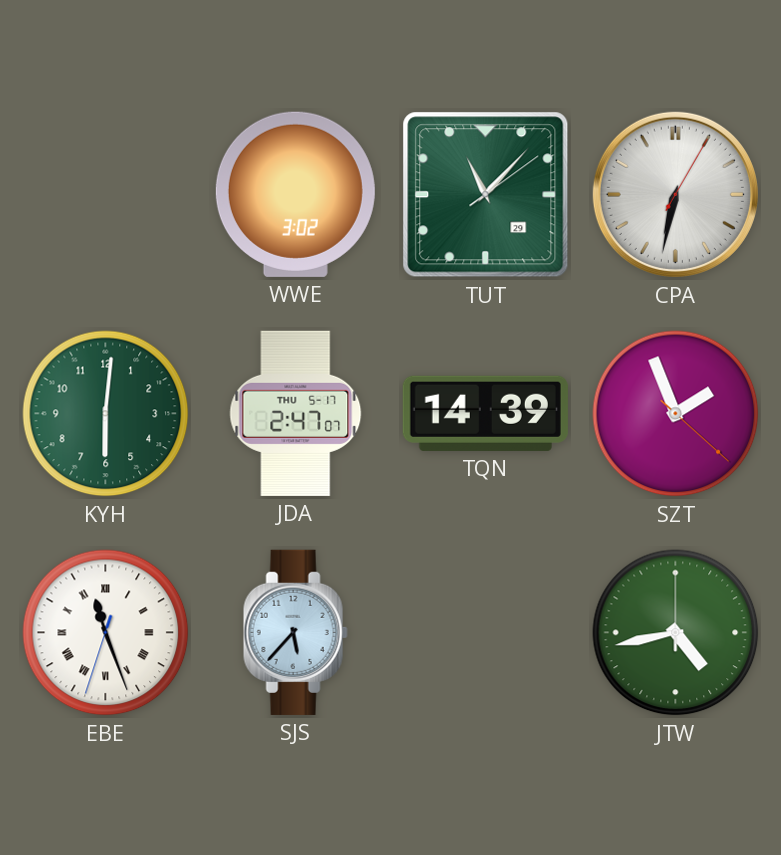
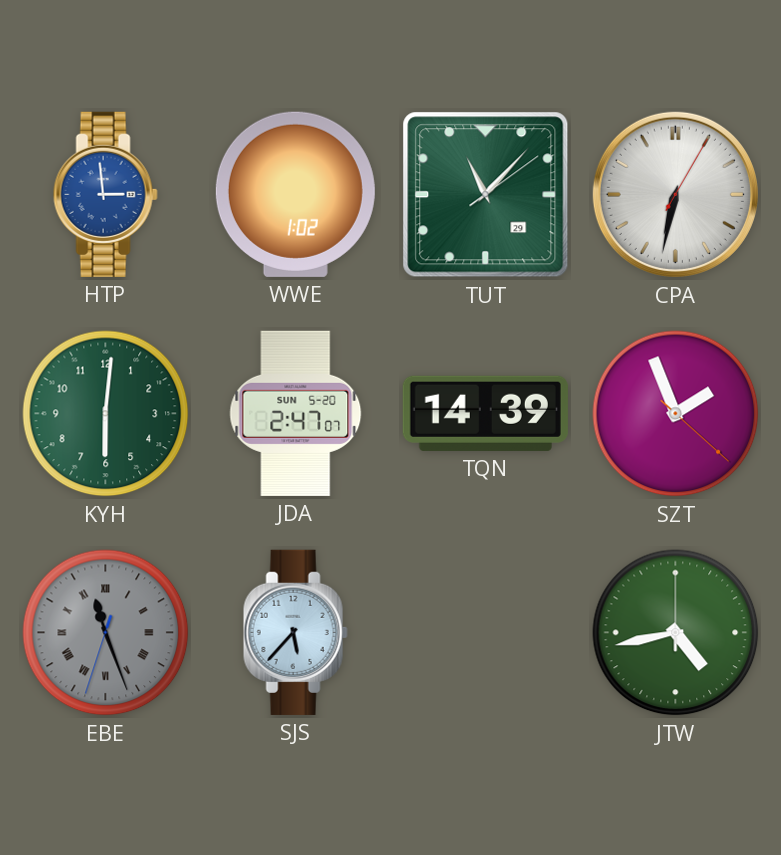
HTP: none -> 2:59 (105, 194)
WWE: 3:02 -> 1:02 (295, 194)
JDA date: THU 5-17 -> SUN 5-20 (296, 413)
EBE dial: white -> grey (106, 633)
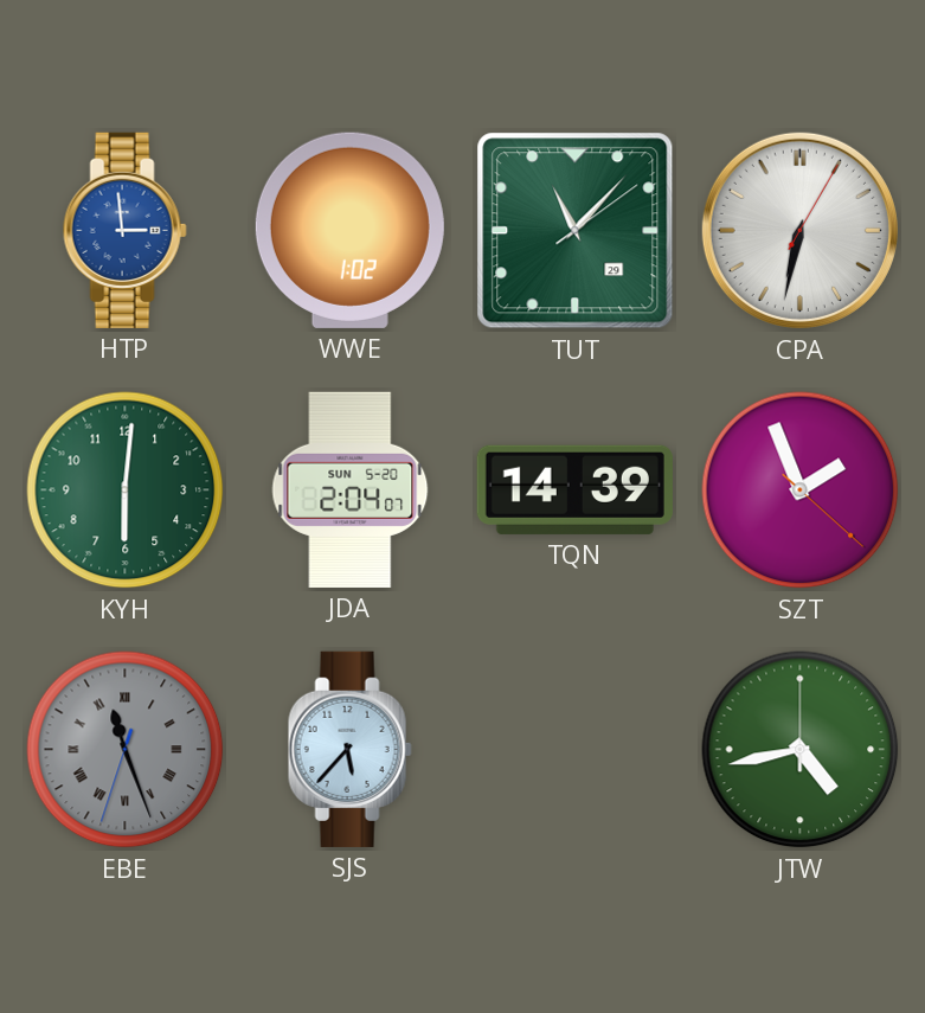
JDA: 2:47 -> 2:04 (351, 489)
